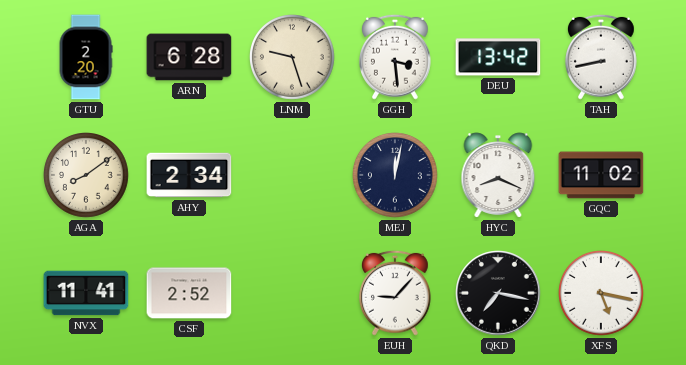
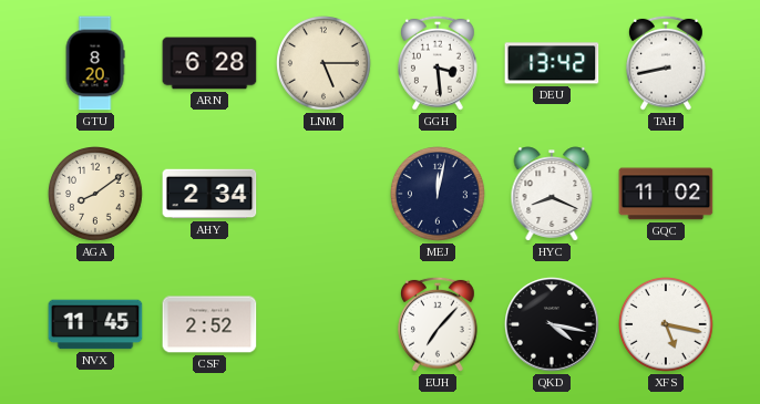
GTU: 2:20 -> 8:20 (95, 63)
LNM: 9:27 -> 5:15 (325, 64)
NVX: 11:41 -> 11:45 (95, 324)
EUH: 9:07 -> 7:07 (439, 324)
QKD: 7:17 -> 4:17 (552, 324)
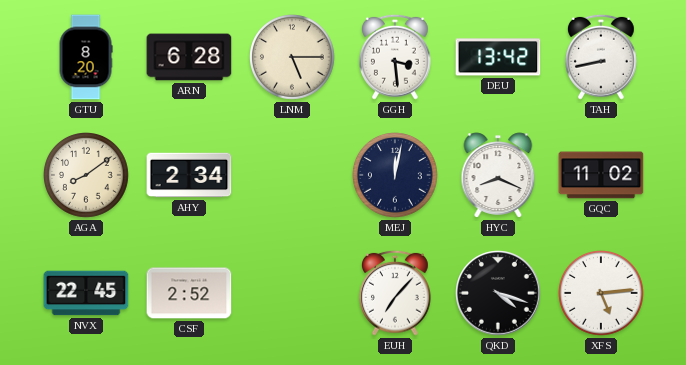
NVX: 11:45 -> 22:45 (86, 293)
QKD: 4:17 -> 4:18 (498, 293)
XFS: 5:17 -> 5:14 (602, 294)
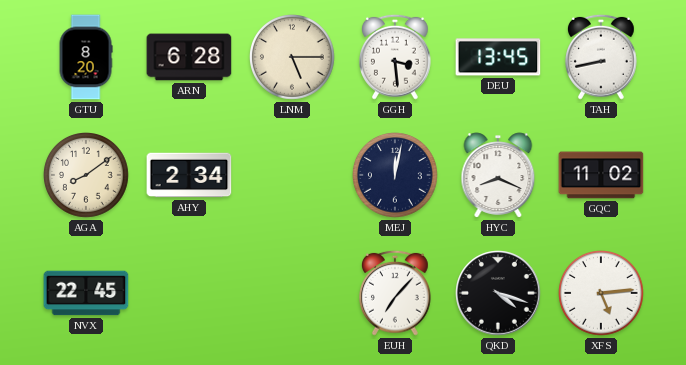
DEU: 13:42 -> 13:45 (498, 57)
CSF: 2:52 -> none (189, 293)
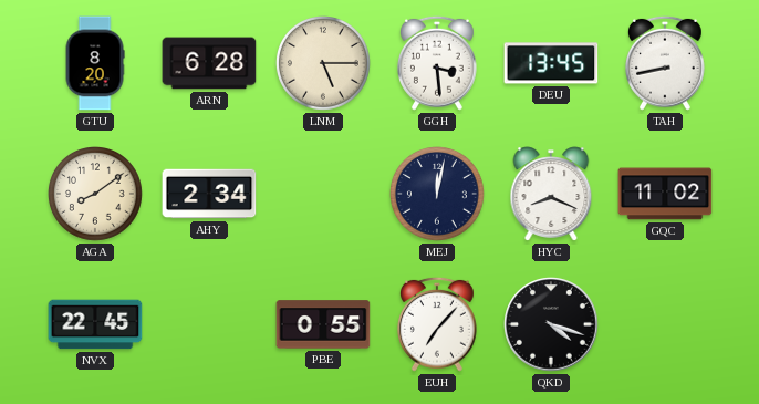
PBE: none -> 0:55 (323, 324)
XFS: 5:14 -> none (602, 294)
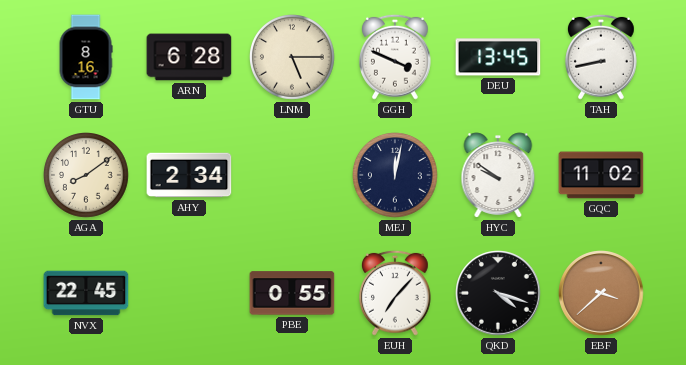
GTU: 8:20 -> 8:16 (86, 57)
GGH: 3:29 -> 3:49 (396, 57)
HYC: 8:19 -> 9:51 (498, 175)
EBF: none -> 3:38 (601, 293)
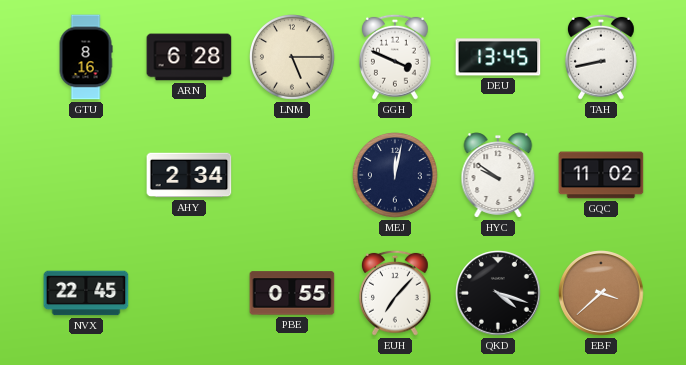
AGA: 8:09 -> none (87, 176)
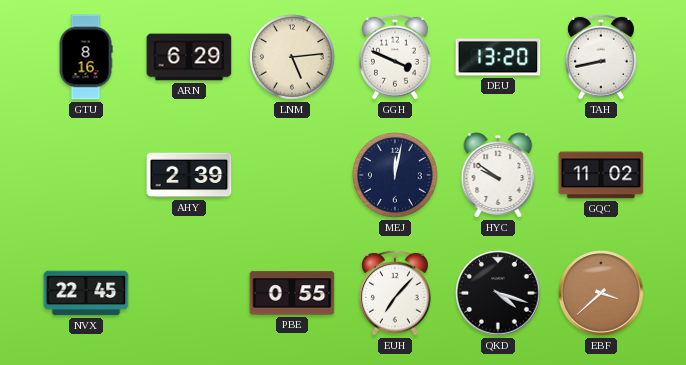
ARN: 6:28 -> 6:29 (189, 57)
LNM: 5:15 -> 5:14 (293, 58)
DEU: 13:45 -> 13:20 (498, 57)
AHY: 2:34 -> 2:39 (189, 175)
